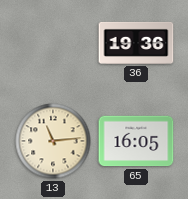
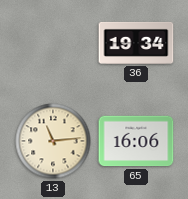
36: 19:36 -> 19:34 (136, 43)
65: 16:05 -> 16:06 (136, 141)
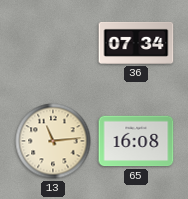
36: 19:34 -> 07:34 (136, 43)
65: 16:06 -> 16:08 (136, 141)
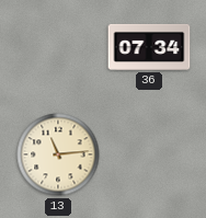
65: 16:08 -> none (136, 141)
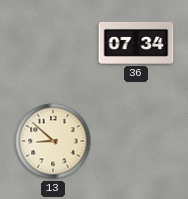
13: 11:14 -> 8:52 (53, 141)
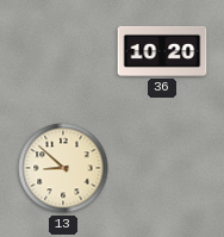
36: 07:34 -> 10:20 (162, 51)
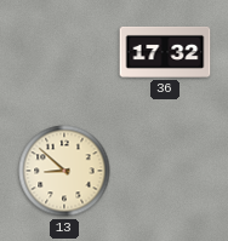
36: 10:20 -> 17:32 (165, 52)
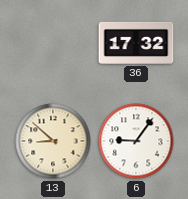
6: none -> 9:06 (136, 141)
